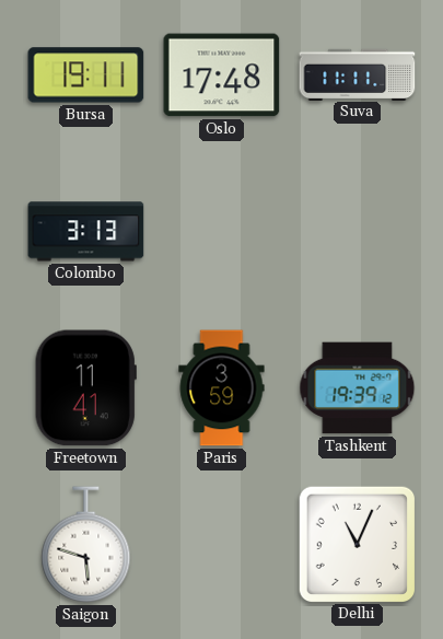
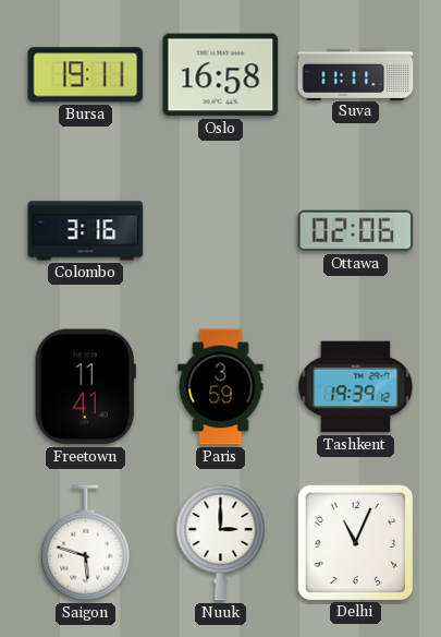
Oslo: 17:48 -> 16:58 (221, 75)
Colombo: 3:13 -> 3:16 (86, 231)
Ottawa: none -> 02:06 (356, 231)
Nuuk: none -> 3:00 (221, 543)
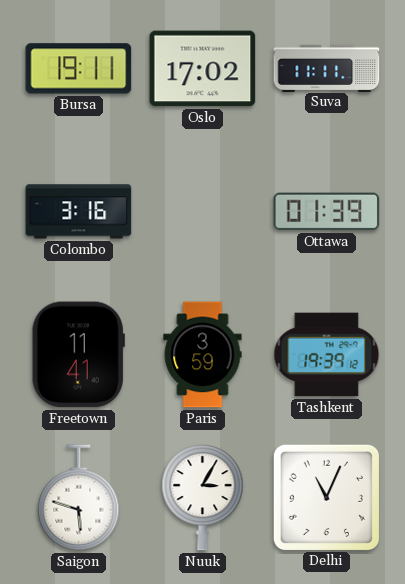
Oslo: 16:58 -> 17:02 (203, 69)
Ottawa: 02:06 -> 01:39 (327, 212)
Nuuk: 3:00 -> 3:05 (203, 498)
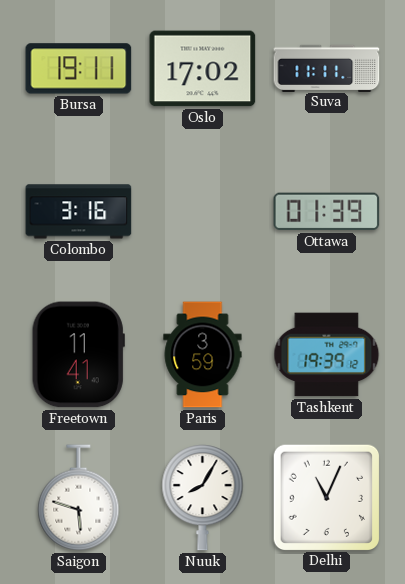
Nuuk: 3:05 -> 8:05 (203, 498)
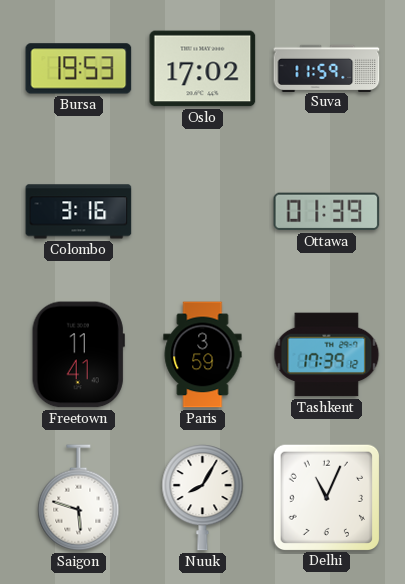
Bursa: 19:11 -> 19:53 (79, 69)
Suva: 11:11 -> 11:59 (327, 68)
Tashkent: 19:39 -> 17:39 (327, 355)
